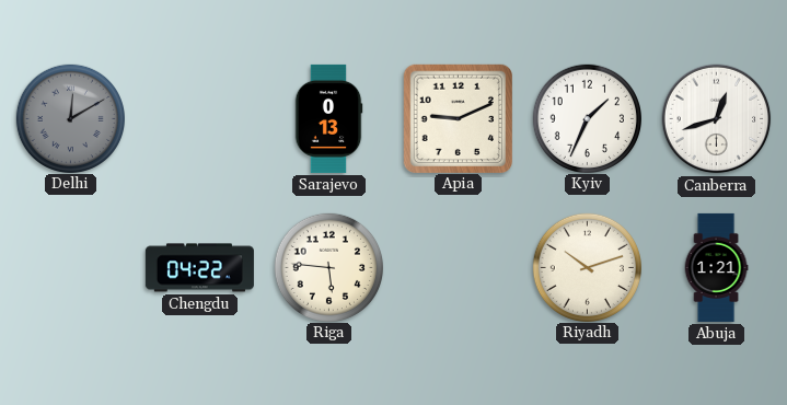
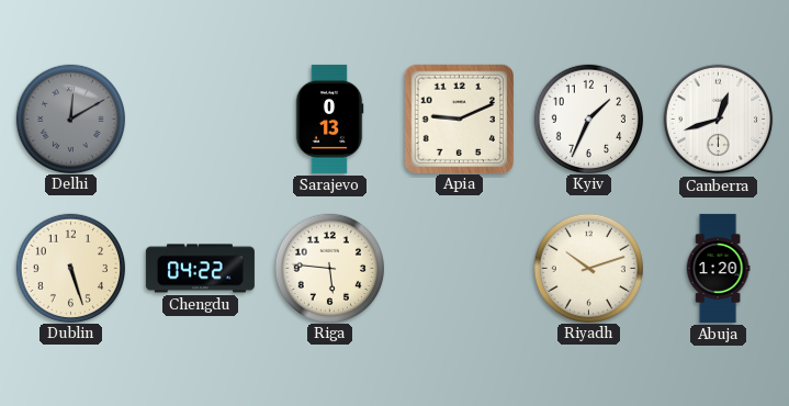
Dublin: none -> 5:27 (70, 268)
Abuja: 1:21 -> 1:20 (718, 268)
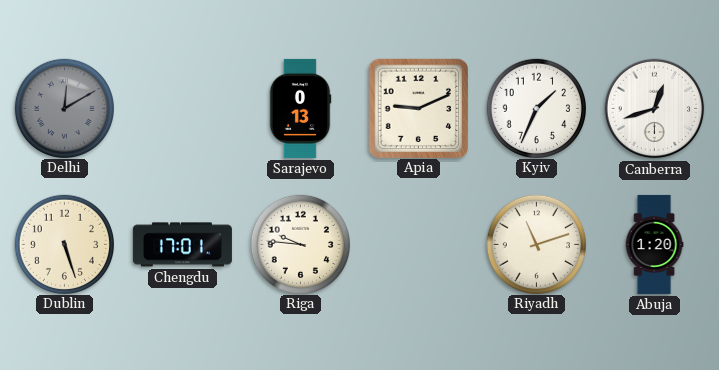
Chengdu: 04:22 -> 17:01 (182, 245)
Riga: 5:46 -> 9:46 (300, 244)
Riyadh: 10:12 -> 11:12 (536, 244)
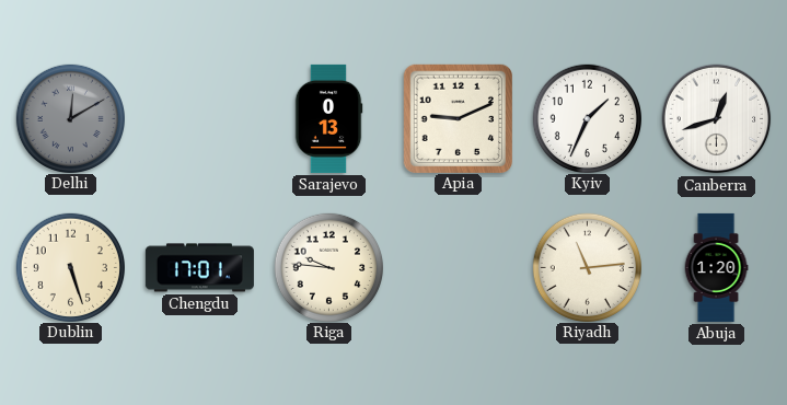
Riyadh: 11:12 -> 11:14 (587, 267)
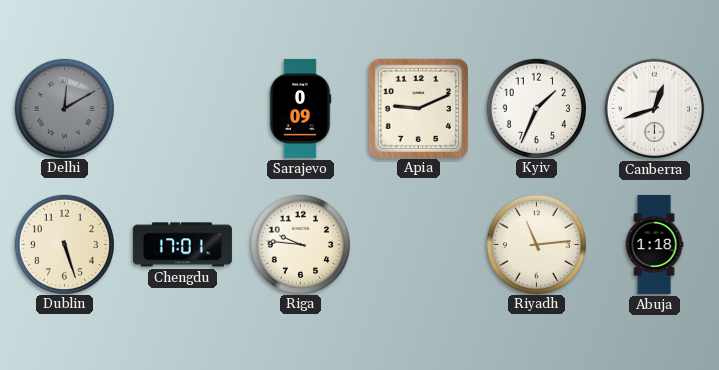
Sarajevo: 0:13 -> 0:09 (300, 108)
Abuja: 1:20 -> 1:18 (654, 244)
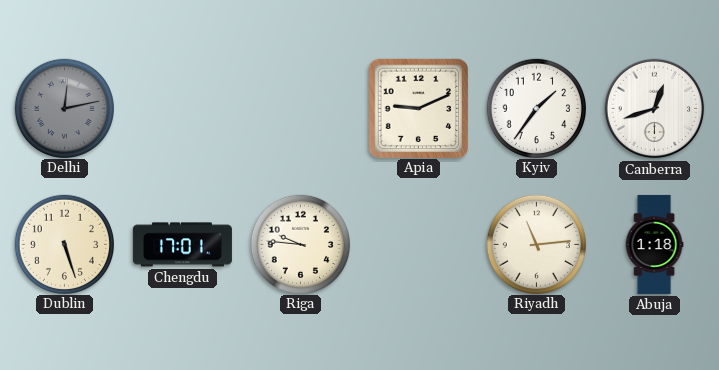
Delhi: 12:10 -> 12:13 (64, 108)
Sarajevo: 0:09 -> none (300, 108)
Kyiv: 1:34 -> 1:36 (536, 108)
